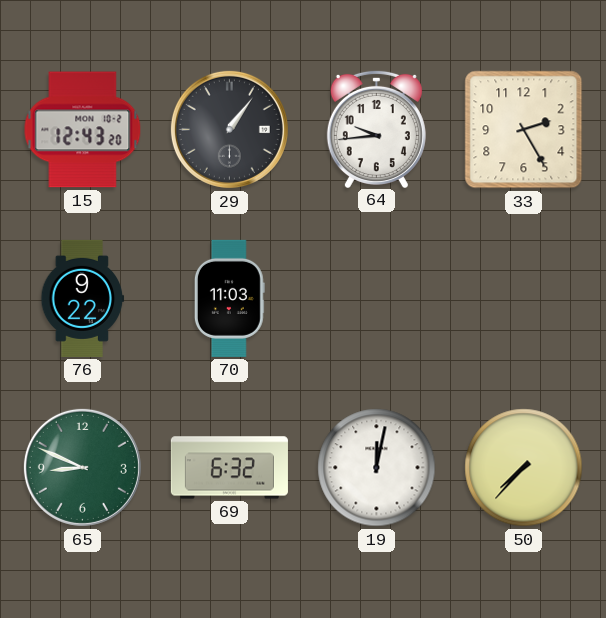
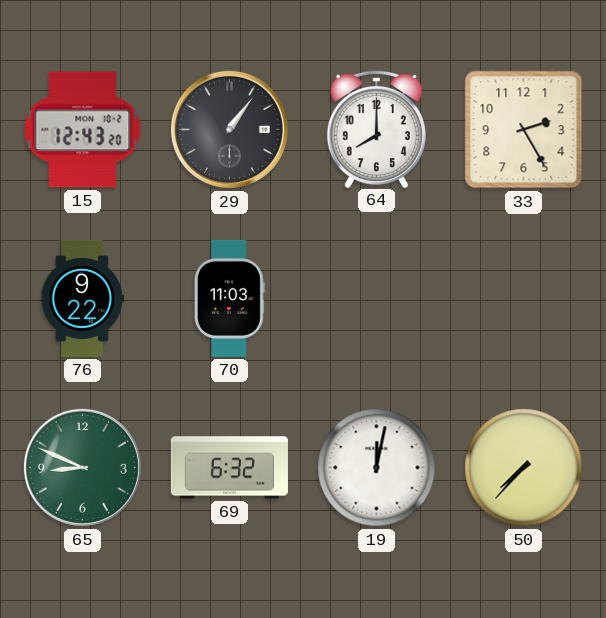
64: 9:44 -> 8:00 (376, 128)
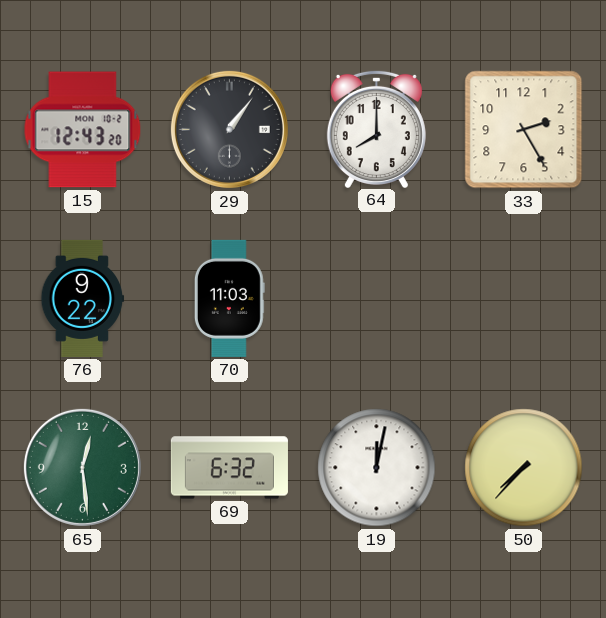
65: 8:49 -> 12:29 (82, 467)
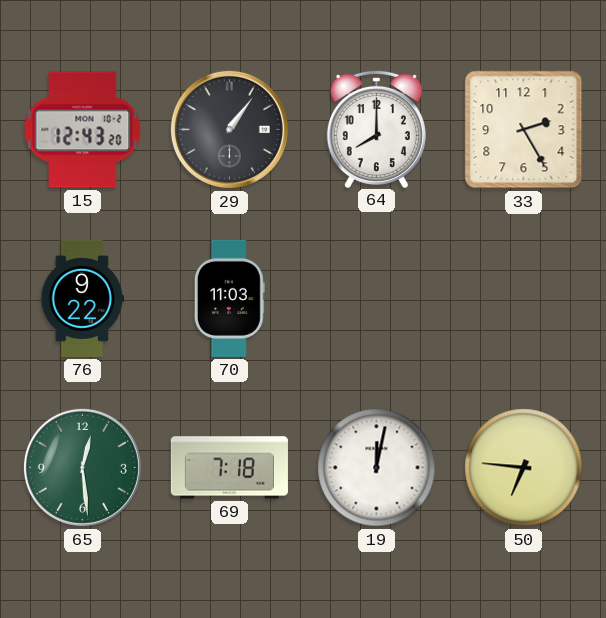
69: 6:32 -> 7:18 (229, 468)
50: 7:37 -> 6:46 (524, 468)
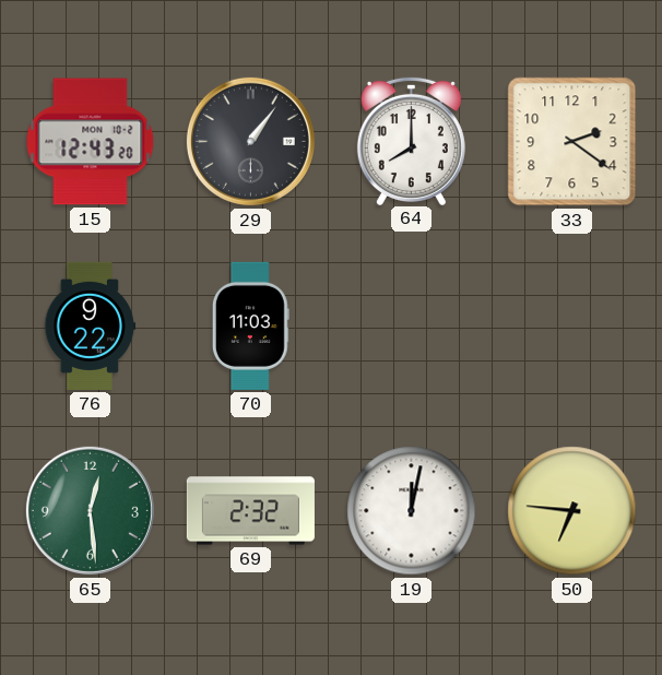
33: 2:25 -> 2:21 (572, 142)
69: 7:18 -> 2:32 (250, 511)
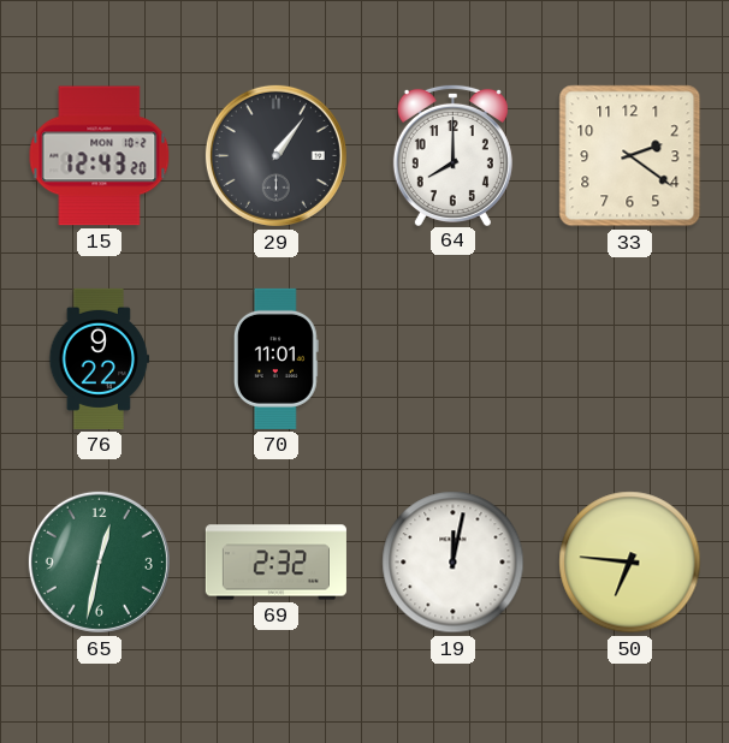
70: 11:03 -> 11:01 (275, 358)
65: 12:29 -> 12:32 (99, 561)
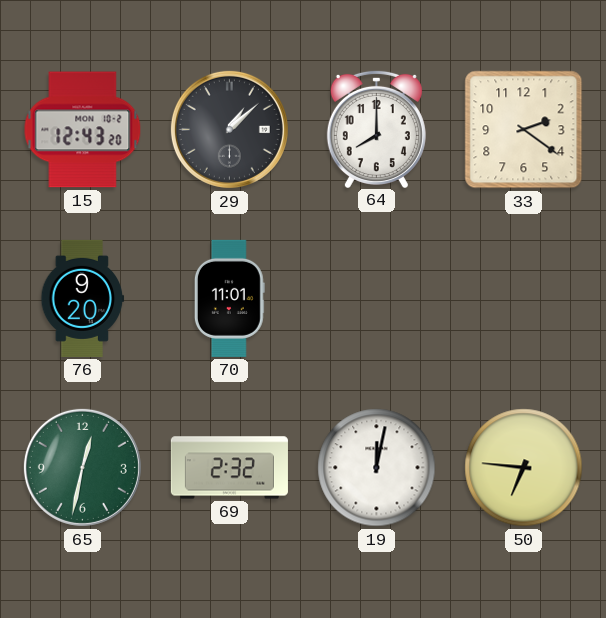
29: 1:06 -> 1:08 (229, 129)
76: 9:22 -> 9:20 (83, 298)
